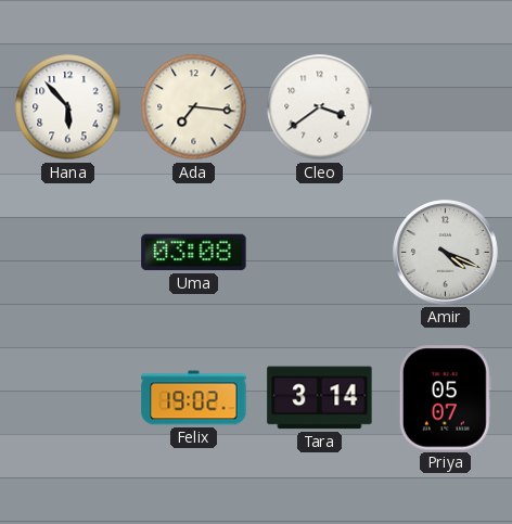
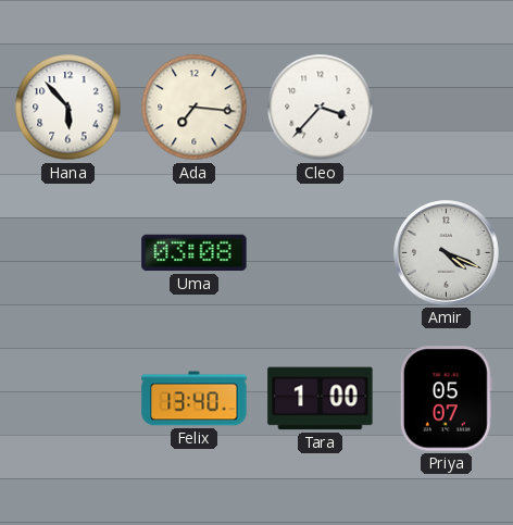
Cleo: 3:39 -> 3:37 (321, 108)
Felix: 19:02 -> 13:40 (195, 399)
Tara: 3:14 -> 1:00 (321, 399)
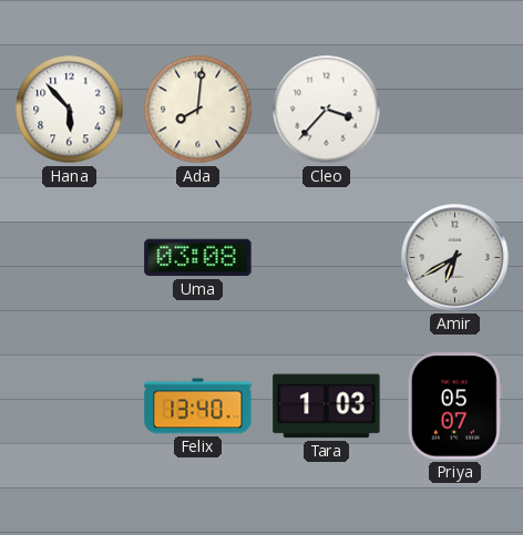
Ada: 7:16 -> 8:01 (198, 110)
Amir: 4:19 -> 6:40 (455, 258)
Tara: 1:00 -> 1:03 (327, 407)
